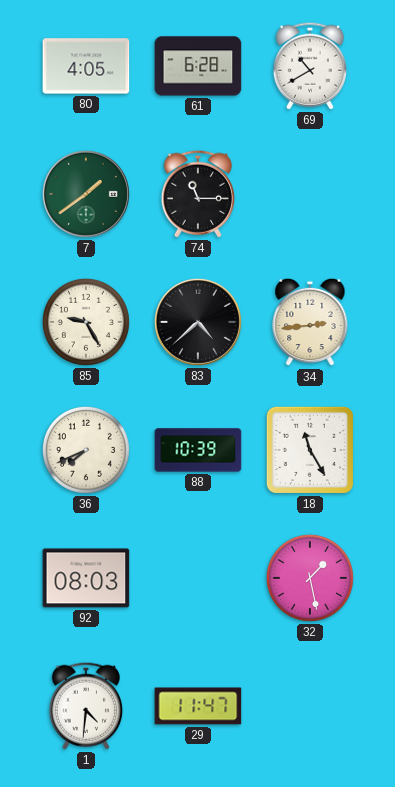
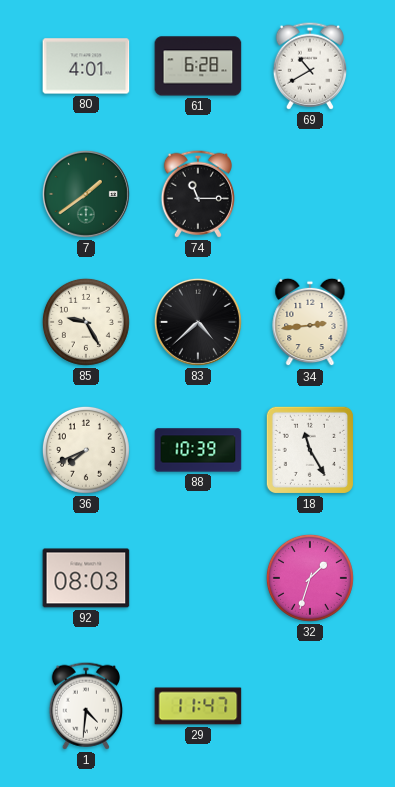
80: 4:05 -> 4:01 (86, 66)
32: 1:28 -> 1:33 (310, 578)
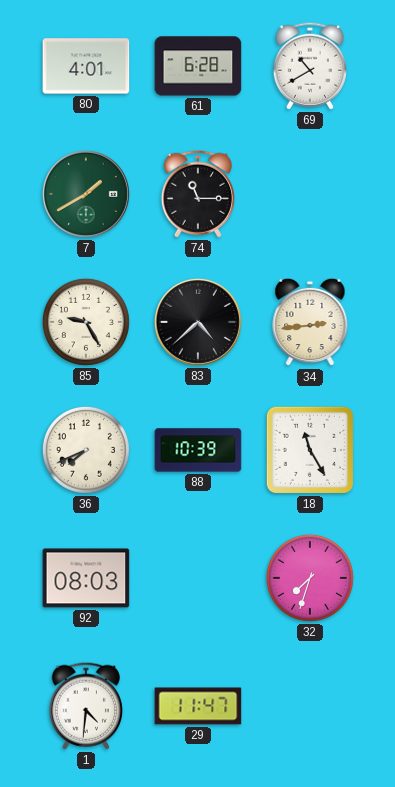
7: 1:39 -> 1:40 (86, 194)
32: 1:33 -> 7:33 (310, 578)
